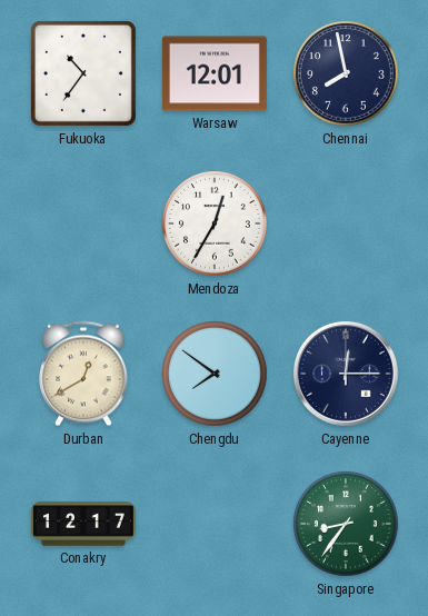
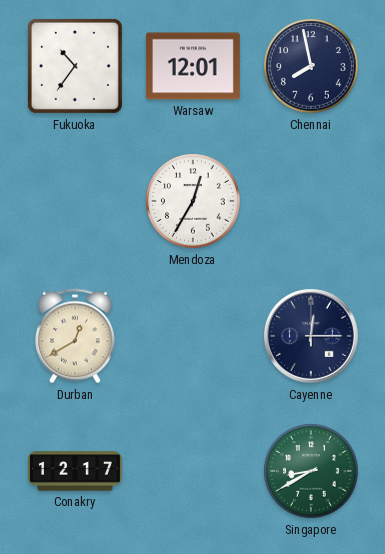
Chengdu: 7:51 -> none (215, 374)
Singapore: 8:36 -> 8:40 (311, 471)
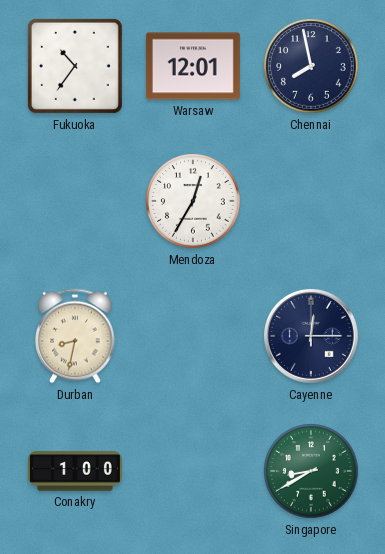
Durban: 12:40 -> 8:32 (76, 336)
Conakry: 12:17 -> 1:00 (75, 471)
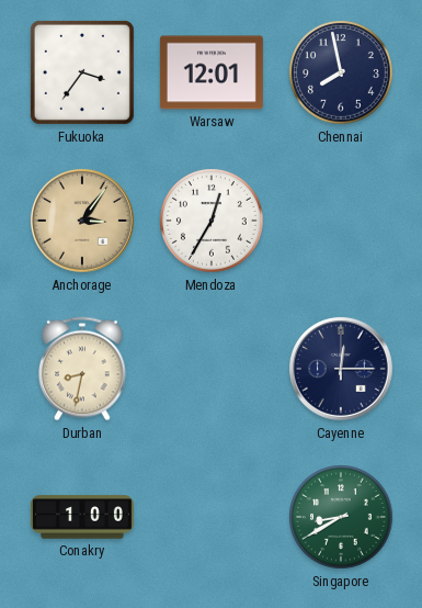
Fukuoka: 10:36 -> 3:36 (82, 72)
Anchorage: none -> 3:06 (82, 221)
